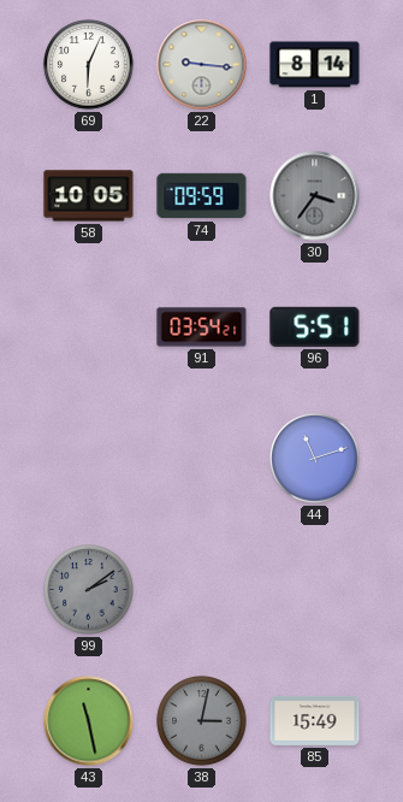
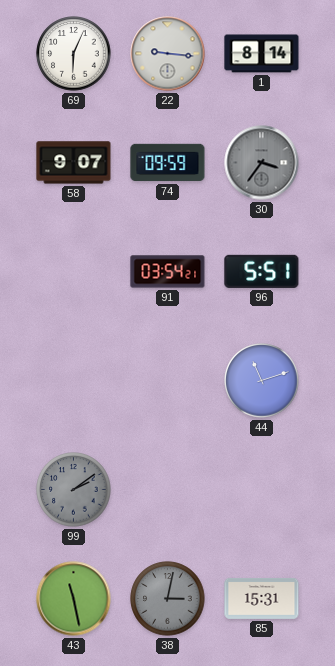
58: 10:05 -> 9:07 (74, 163)
85: 15:49 -> 15:31 (262, 598)
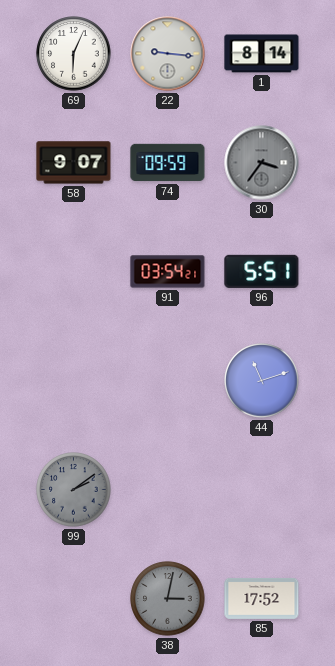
43: 11:28 -> none (74, 599)
85: 15:31 -> 17:52 (262, 598)
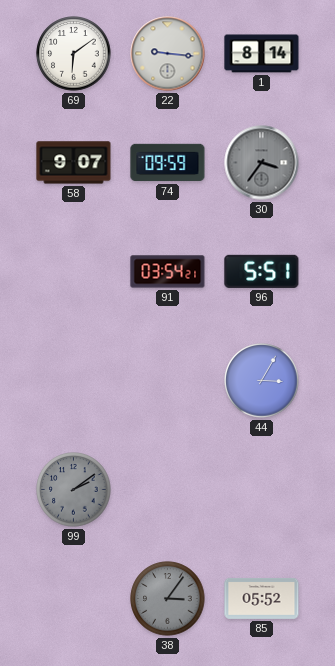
69: 6:04 -> 6:09 (74, 54)
44: 11:12 -> 3:05 (262, 381)
38: 3:02 -> 3:06 (168, 599)
85: 17:52 -> 05:52 (262, 598)
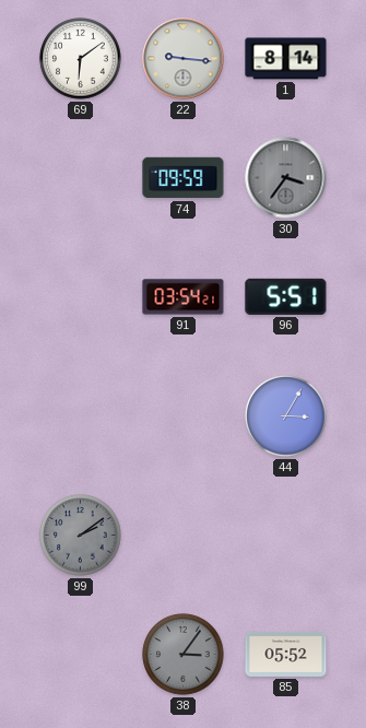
58: 9:07 -> none (74, 163)
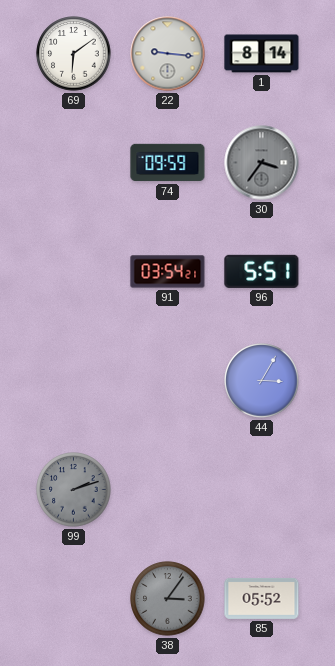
99: 2:09 -> 2:12 (74, 490)
